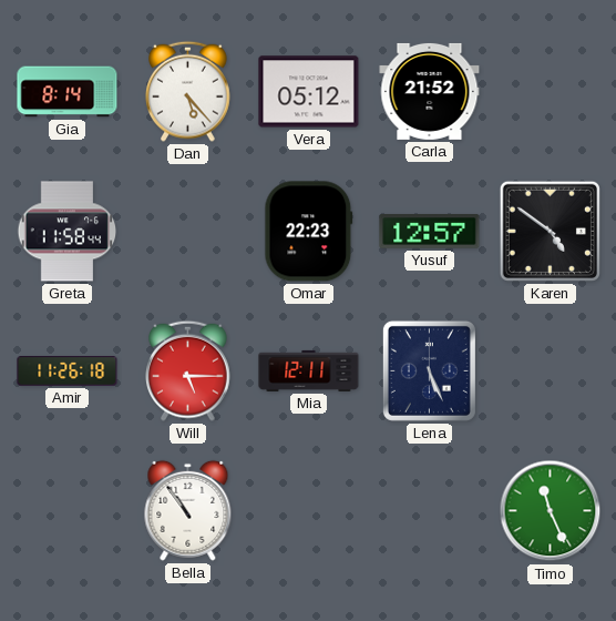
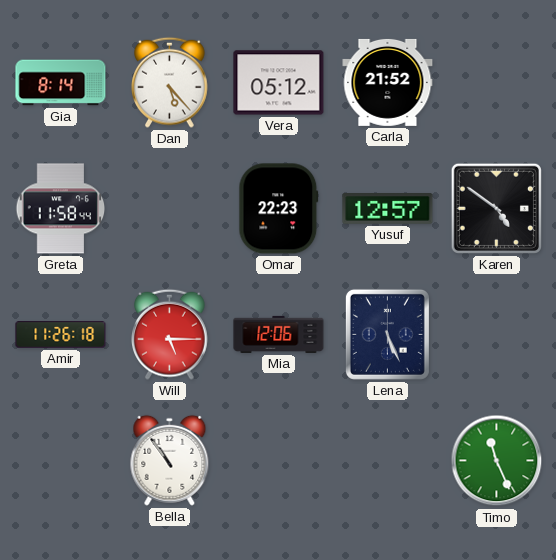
Mia: 12:11 -> 12:06 (279, 334)
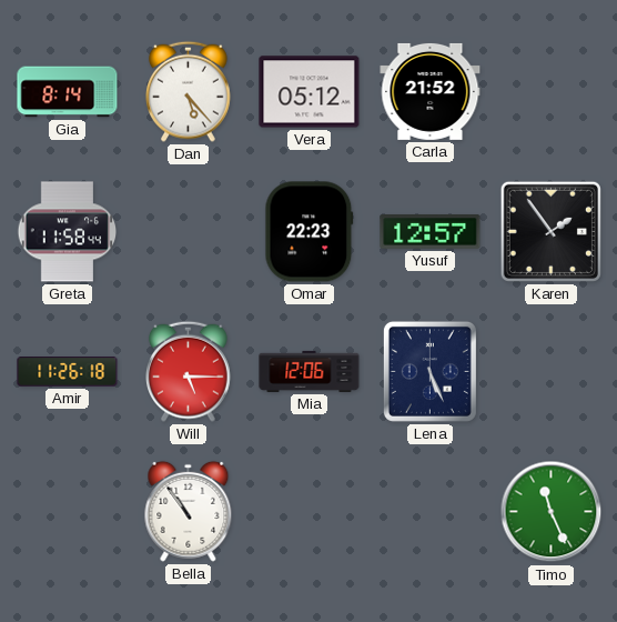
Karen: 4:51 -> 1:54 (550, 231)
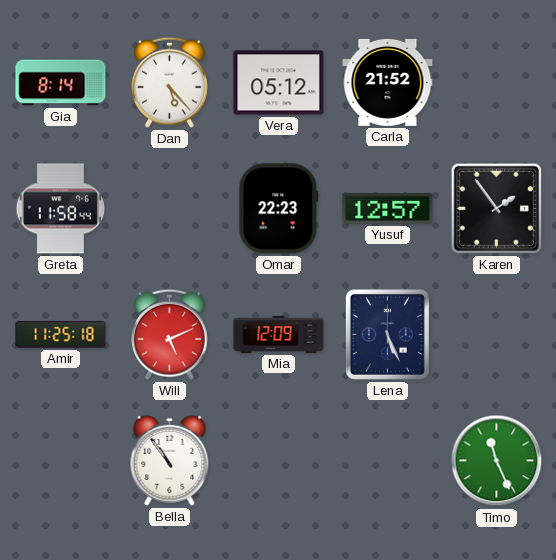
Amir: 11:26 -> 11:25 (61, 335)
Will: 5:15 -> 5:11 (170, 334)
Mia: 12:06 -> 12:09 (279, 334)
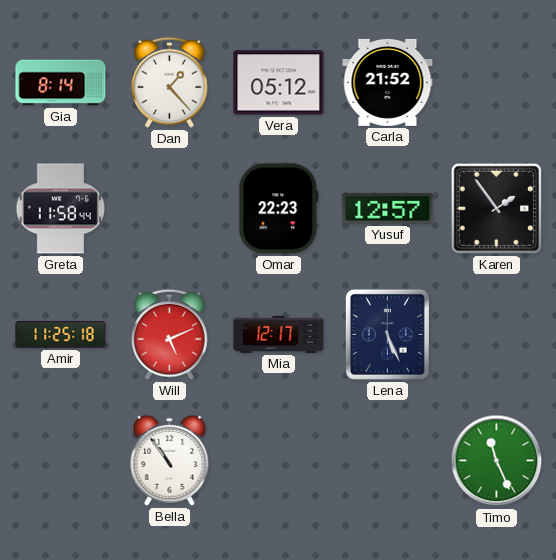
Dan: 5:23 -> 1:23 (170, 82)
Mia: 12:09 -> 12:17 (279, 334)
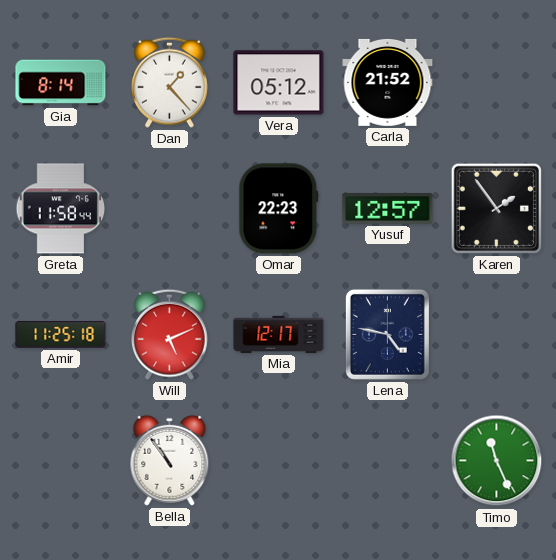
Lena: 5:26 -> 4:47 (387, 334)
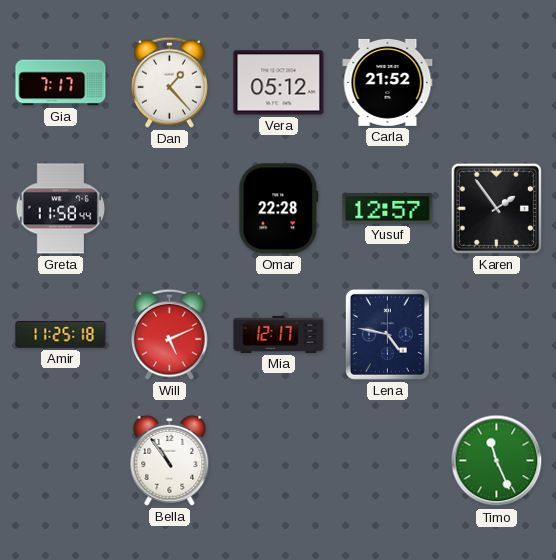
Gia: 8:14 -> 7:17 (61, 83)
Omar: 22:23 -> 22:28 (279, 209)
